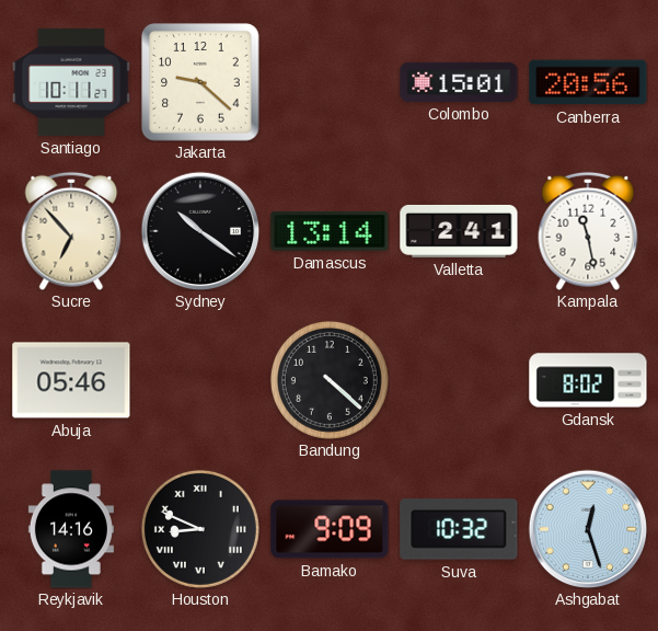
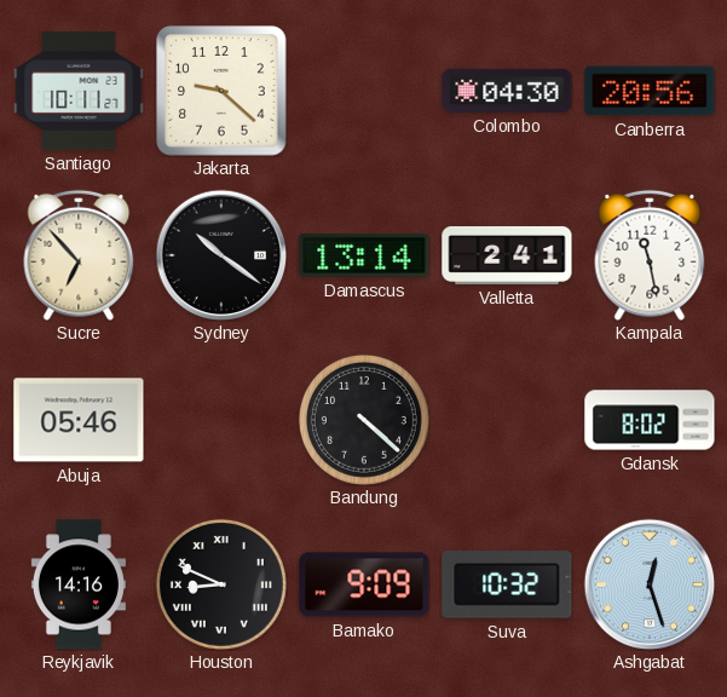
Colombo: 15:01 -> 04:30 (507, 91)
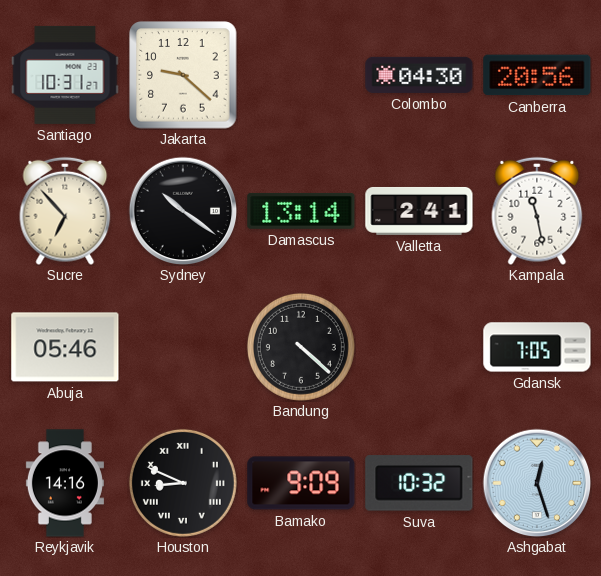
Santiago: 10:11 -> 10:31 (65, 75)
Gdansk: 8:02 -> 7:05 (537, 347)
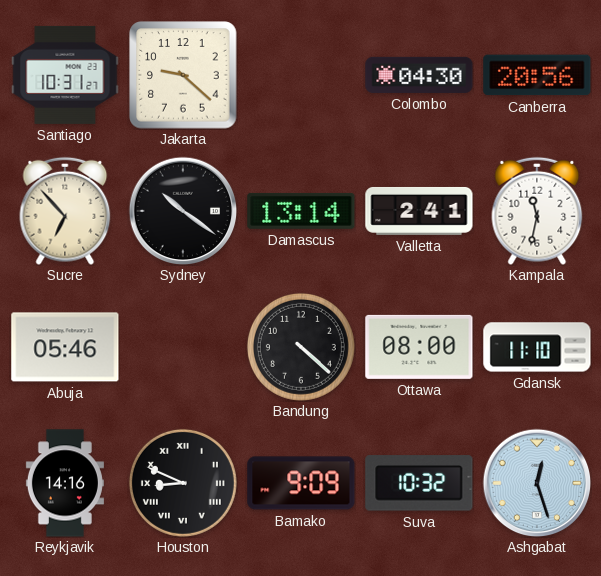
Kampala: 11:28 -> 11:32 (537, 211)
Ottawa: none -> 08:00 (419, 347)
Gdansk: 7:05 -> 11:10 (537, 347)
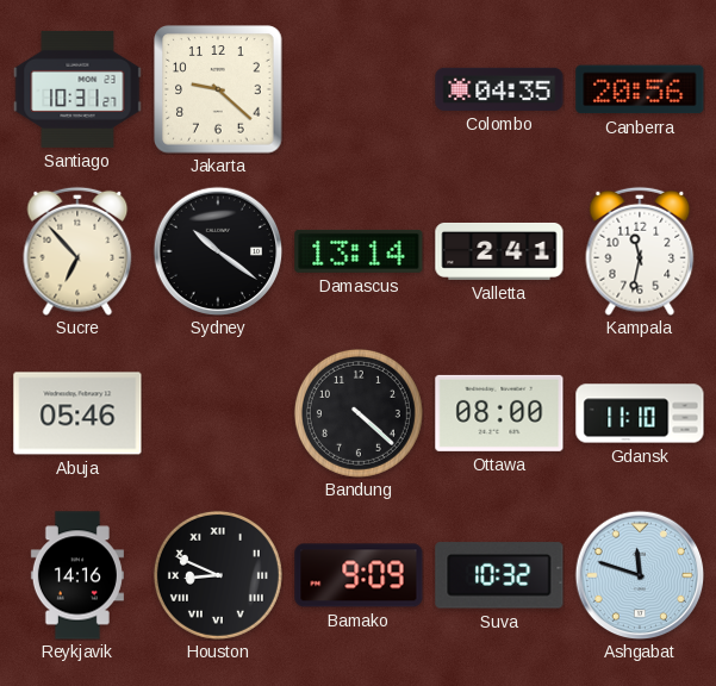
Colombo: 04:30 -> 04:35 (499, 89)
Ashgabat: 12:27 -> 11:48 (640, 575)
